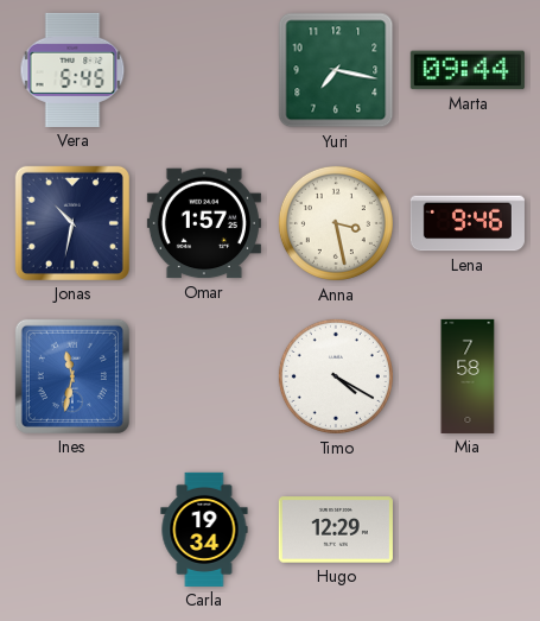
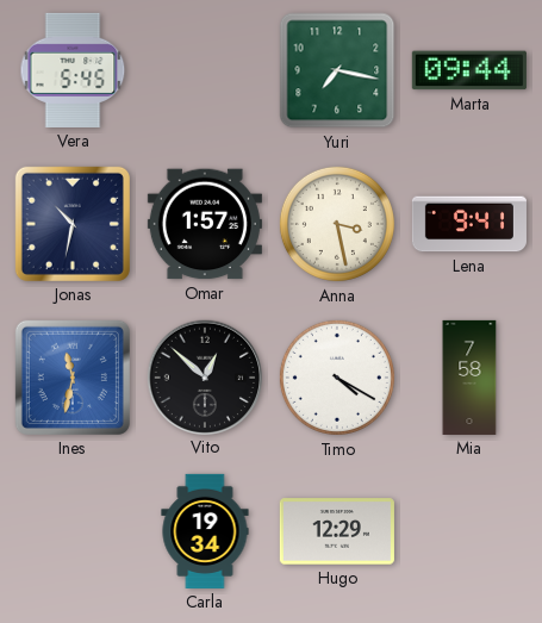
Lena: 9:46 -> 9:41 (469, 224)
Vito: none -> 12:52 (204, 376)
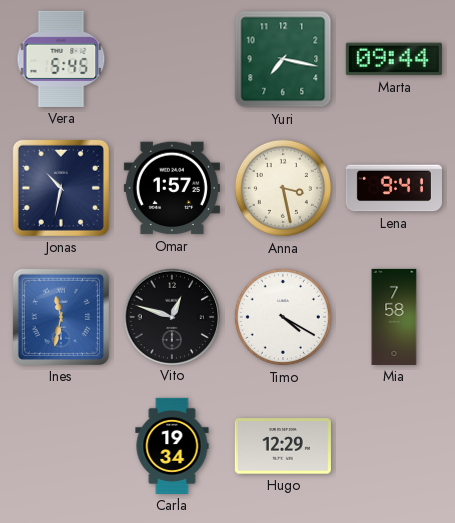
Vito: 12:52 -> 12:48 (171, 316)
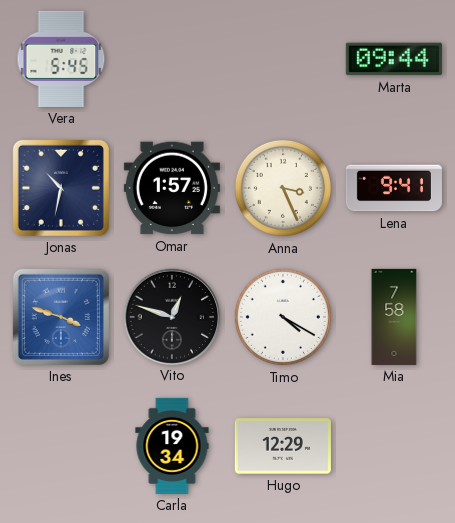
Yuri: 7:17 -> none (283, 59)
Anna: 3:28 -> 3:26 (283, 188)
Ines: 11:32 -> 3:48 (61, 317)
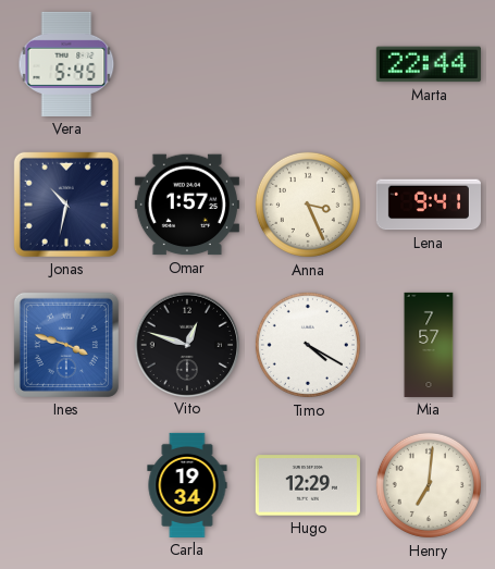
Marta: 09:44 -> 22:44 (429, 64)
Mia: 7:58 -> 7:57 (429, 345)
Henry: none -> 7:01 (429, 485)
